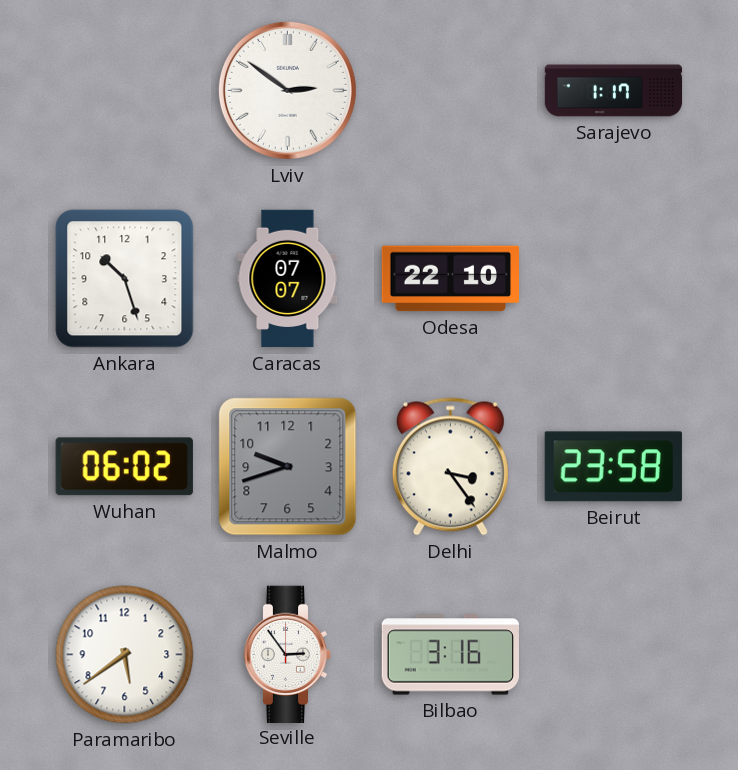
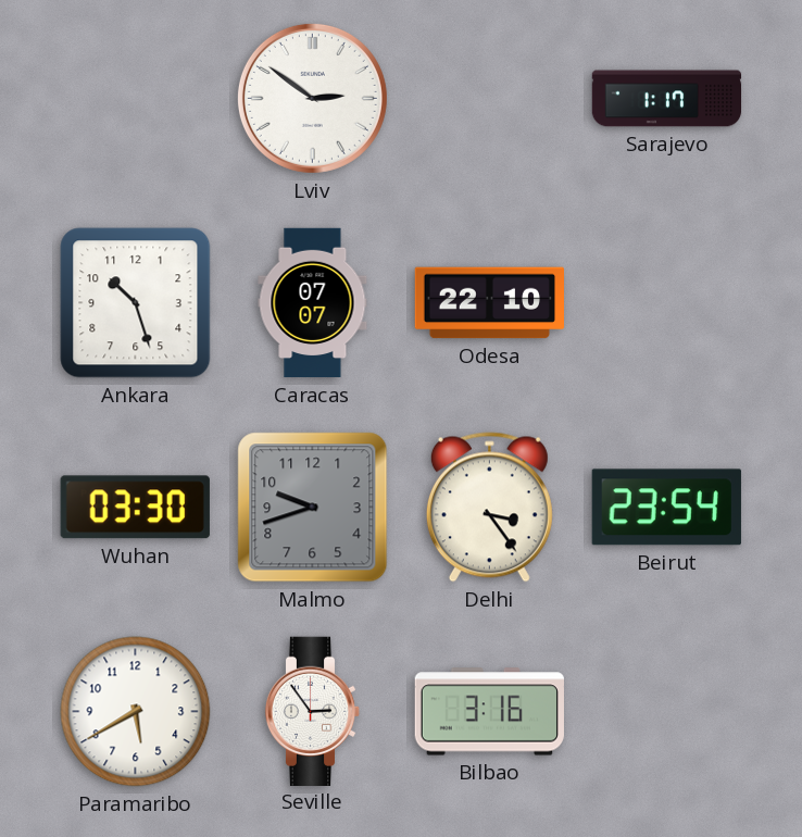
Wuhan: 06:02 -> 03:30 (135, 508)
Beirut: 23:58 -> 23:54 (666, 508)
Paramaribo: 5:39 -> 5:40 (136, 712)
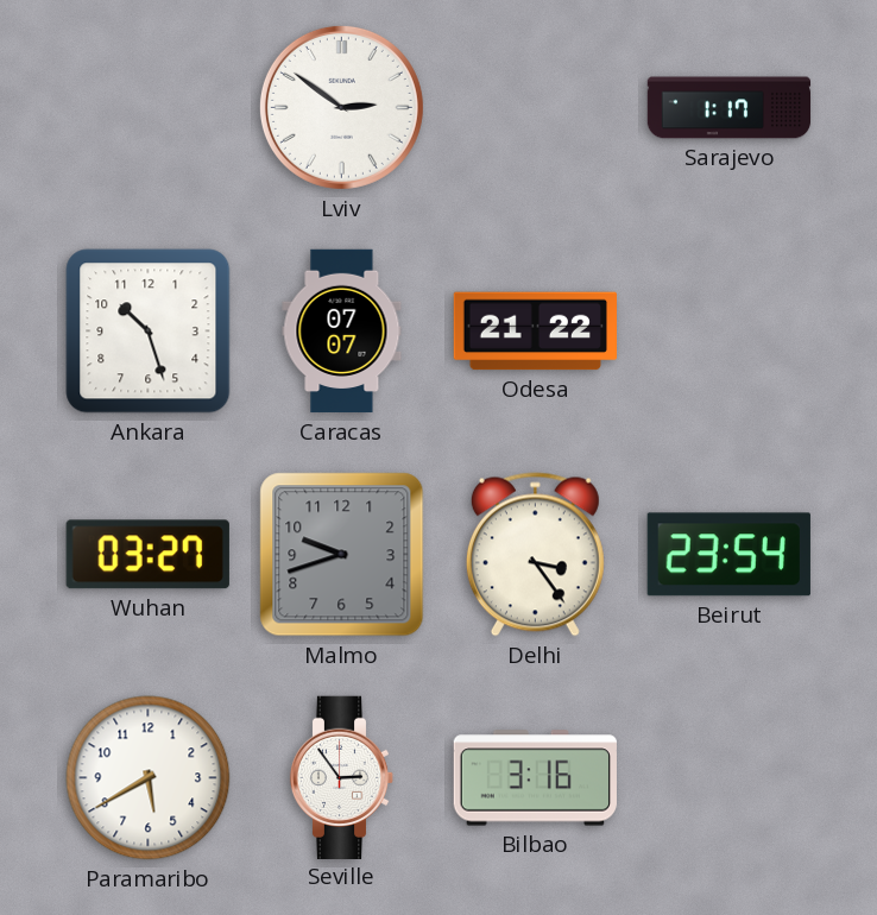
Odesa: 22:10 -> 21:22 (535, 332)
Wuhan: 03:30 -> 03:27 (147, 555)
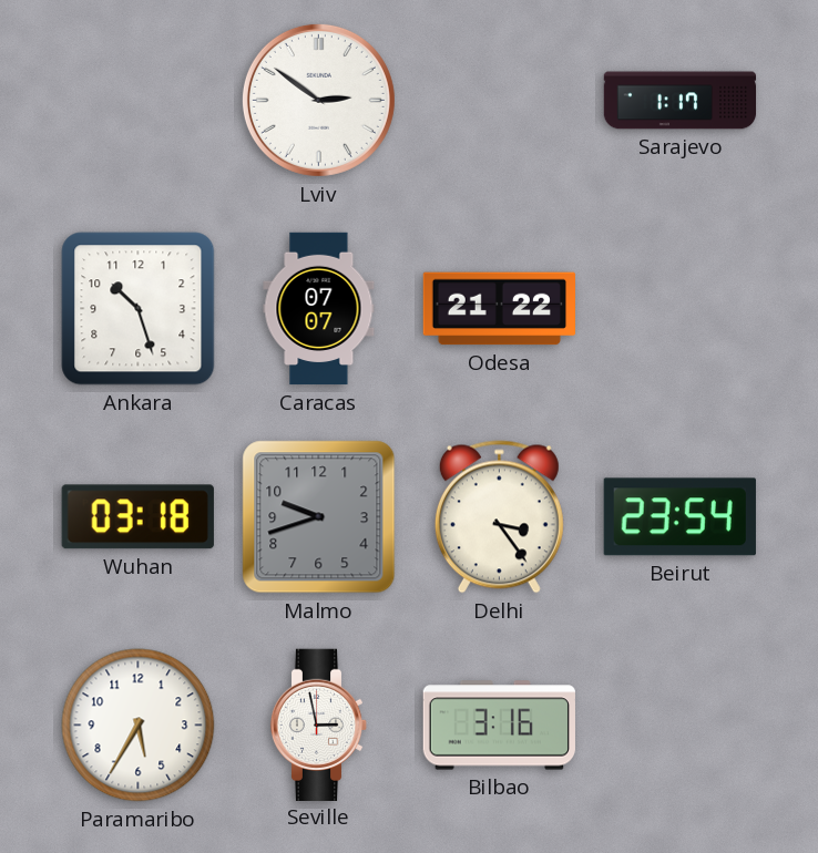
Wuhan: 03:27 -> 03:18 (137, 517)
Paramaribo: 5:40 -> 5:35 (139, 726)
Seville: 2:54 -> 2:58 (319, 724)
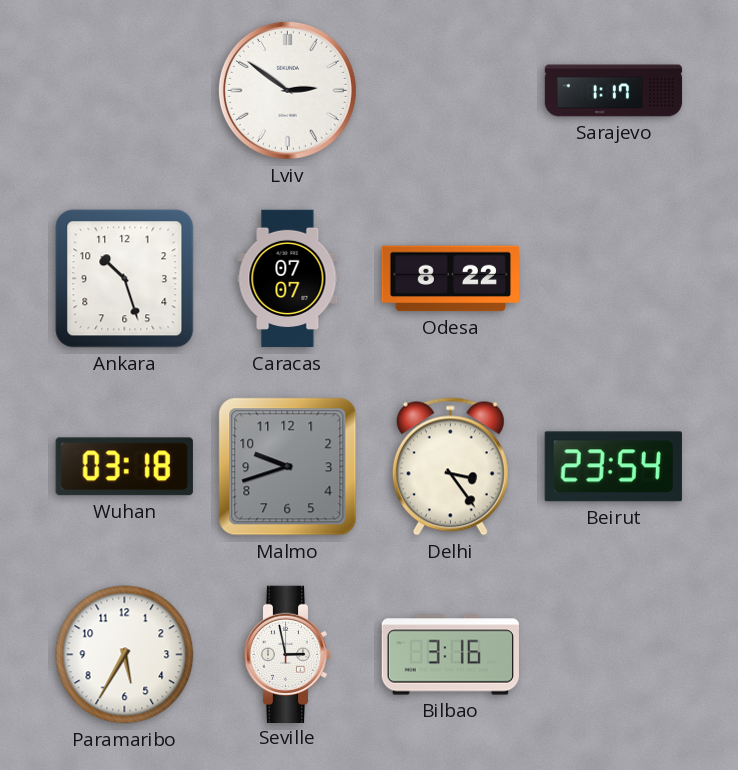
Odesa: 21:22 -> 8:22 (450, 279)
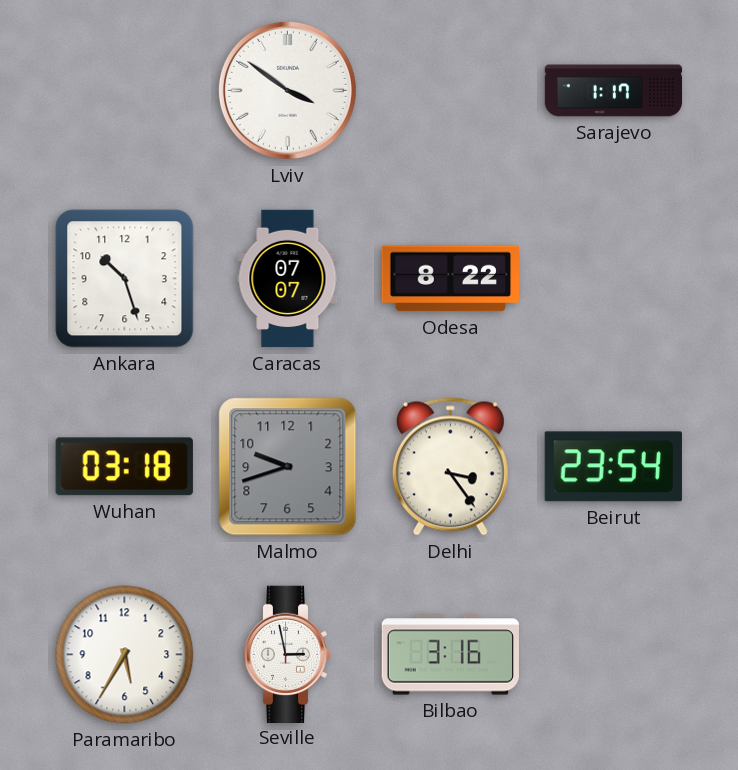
Lviv: 2:51 -> 3:51 (287, 90)
